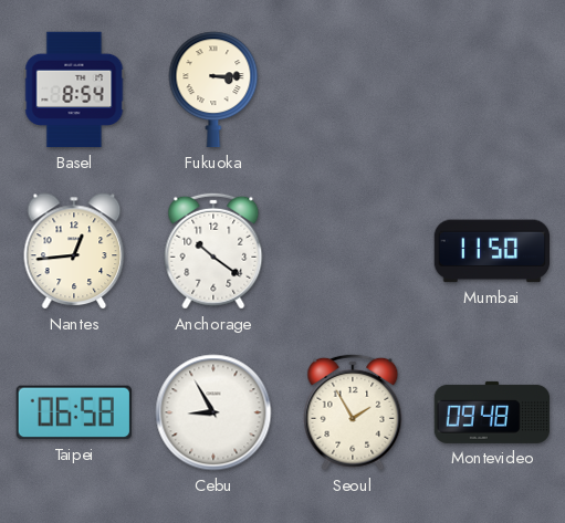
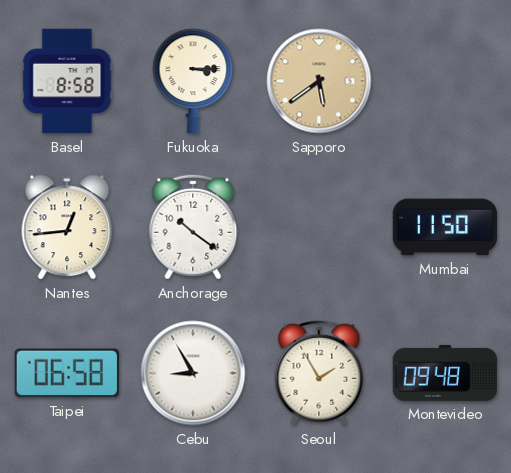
Basel: 8:54 -> 8:58 (67, 81)
Sapporo: none -> 5:39 (319, 81)
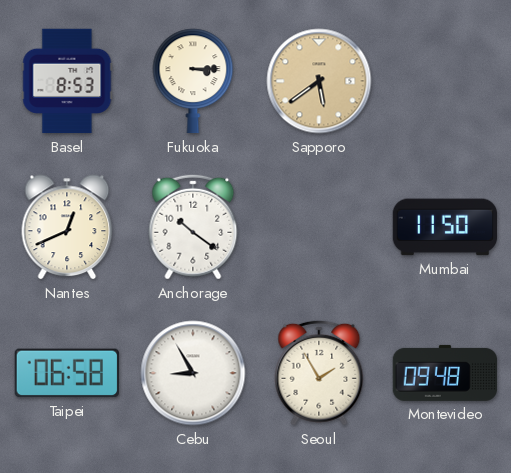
Basel: 8:58 -> 8:53 (67, 81)
Nantes: 12:44 -> 12:41 (67, 227)
